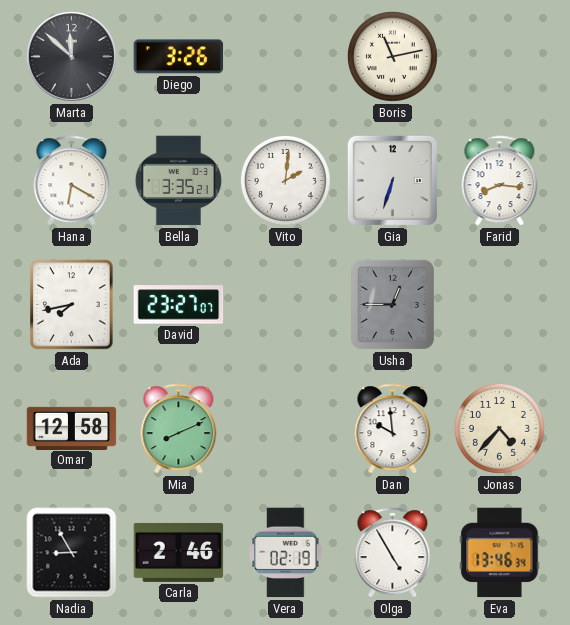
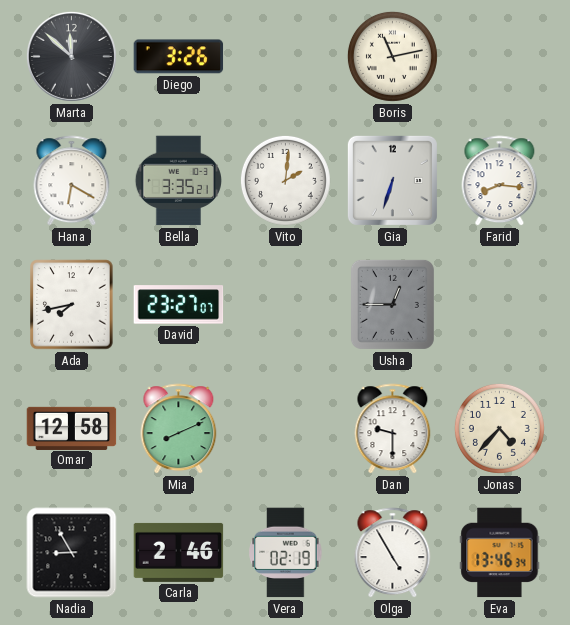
Dan: 9:59 -> 9:30 (393, 429)
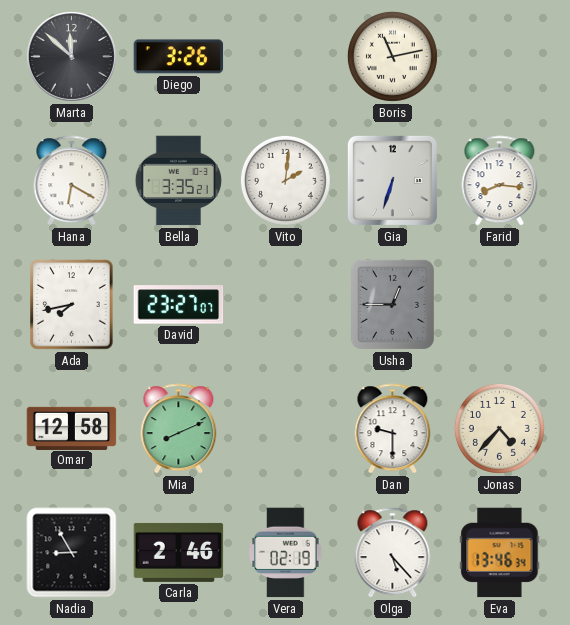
Olga: 4:55 -> 5:23 (393, 553)
